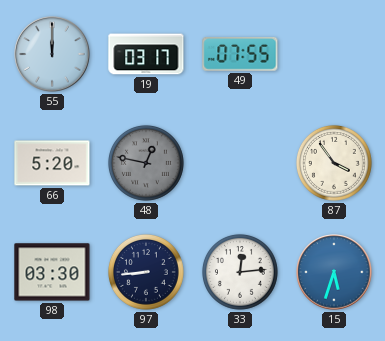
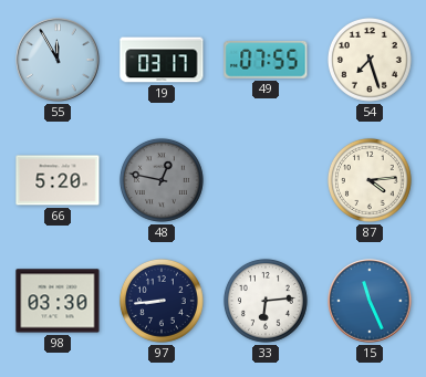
55: 12:00 -> 11:55 (58, 60)
54: none -> 7:27 (370, 60)
87: 3:54 -> 4:14 (370, 180)
33: 12:14 -> 6:14 (266, 301)
15: 5:33 -> 11:26 (370, 301)
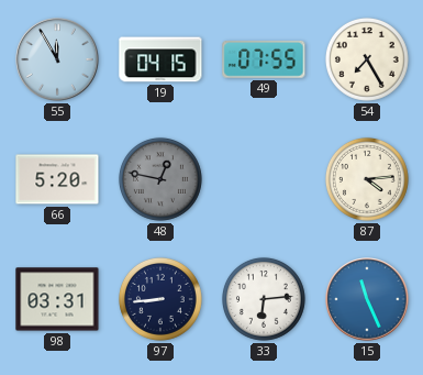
19: 03:17 -> 04:15 (160, 59)
54: 7:27 -> 7:25 (367, 59)
98: 03:30 -> 03:31 (57, 299)
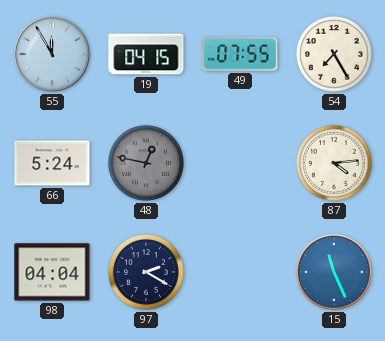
66: 5:20 -> 5:24 (52, 163)
98: 03:31 -> 04:04 (52, 272)
97: 8:44 -> 2:20 (146, 272)
33: 6:14 -> none (264, 299)
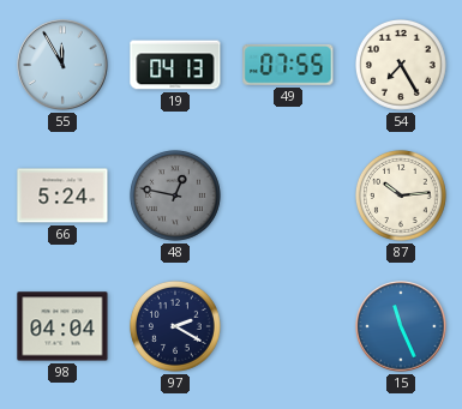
19: 04:15 -> 04:13 (175, 65)
87: 4:14 -> 10:14 (401, 196)
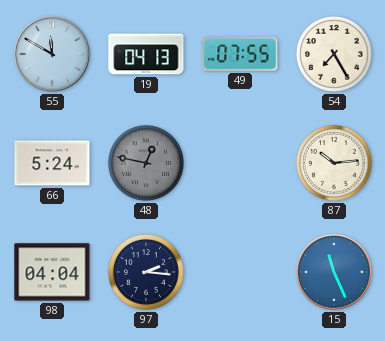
55: 11:55 -> 11:50 (52, 54)
97: 2:20 -> 2:16 (146, 272)
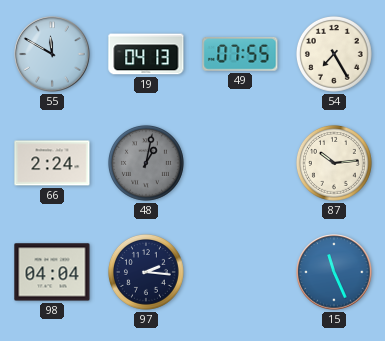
66: 5:24 -> 2:24 (52, 163)
48: 12:47 -> 1:02 (146, 163)
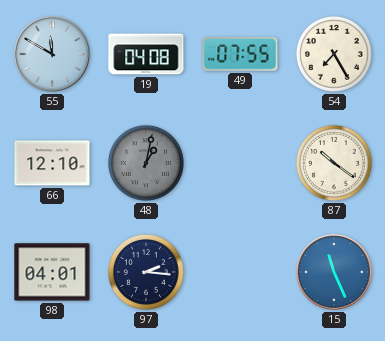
19: 04:13 -> 04:08 (146, 54)
66: 2:24 -> 12:10 (52, 163)
87: 10:14 -> 10:21 (334, 163)
98: 04:04 -> 04:01 (52, 272)
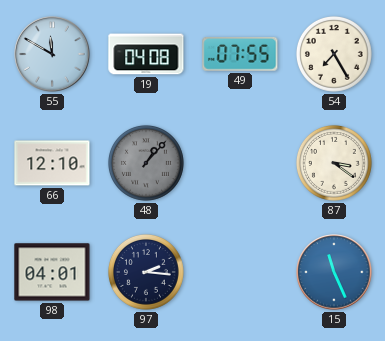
48: 1:02 -> 1:07 (146, 163)
87: 10:21 -> 3:21 (334, 163)
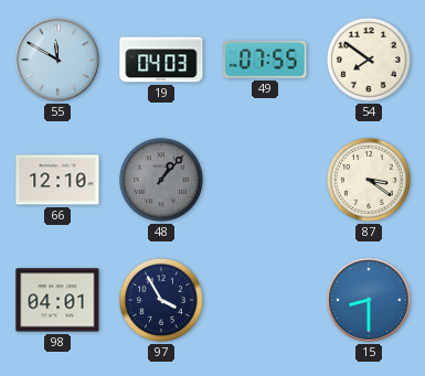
19: 04:08 -> 04:03 (161, 60)
54: 7:25 -> 7:51 (369, 60)
97: 2:16 -> 3:55 (161, 300)
15: 11:26 -> 8:30 (369, 300)
